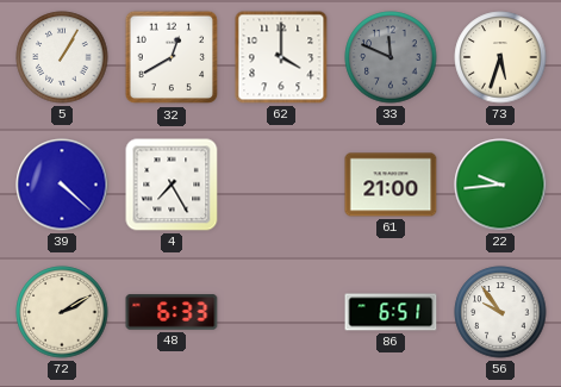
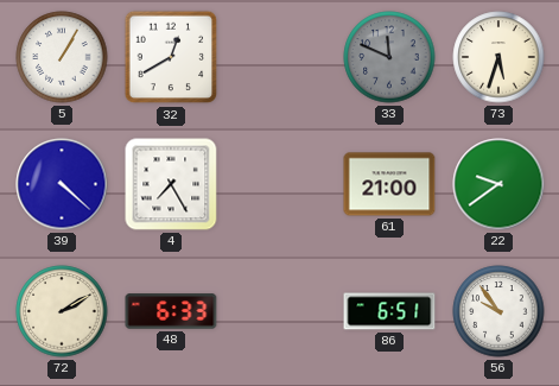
62: 4:00 -> none (281, 57)
22: 9:44 -> 9:39 (498, 184)
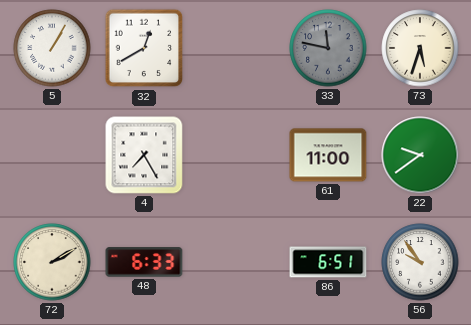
33: 11:49 -> 11:47 (328, 48)
39: 4:22 -> none (62, 184)
61: 21:00 -> 11:00 (328, 155)
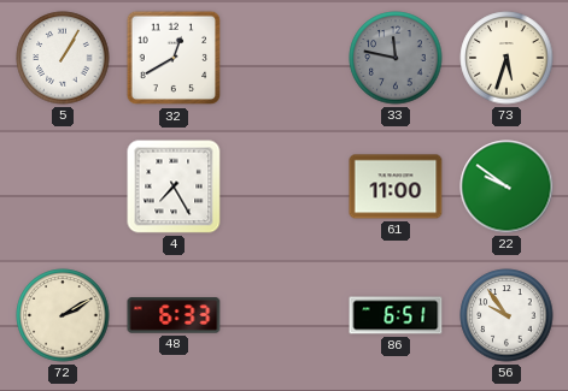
22: 9:39 -> 9:51 (506, 186)
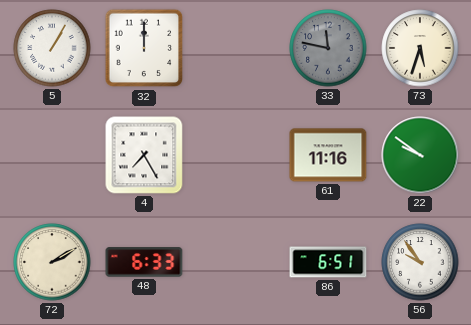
32: 12:40 -> 12:00 (144, 48)
61: 11:00 -> 11:16 (328, 155)
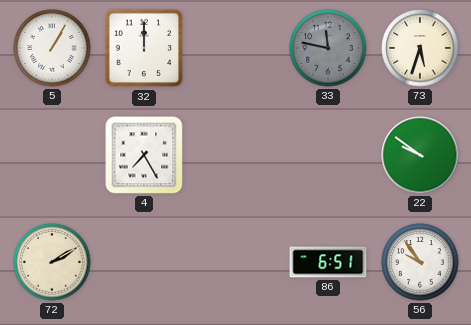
61: 11:16 -> none (328, 155)
48: 6:33 -> none (144, 262)
